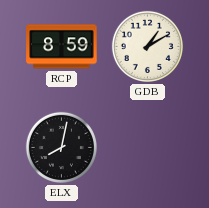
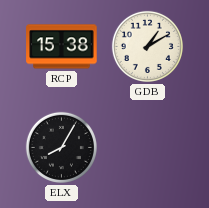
RCP: 8:59 -> 15:38 (62, 47)
ELX: 8:02 -> 8:05 (61, 147)
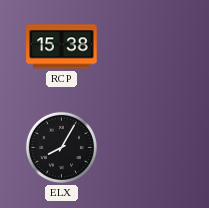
GDB: 1:10 -> none (147, 46)
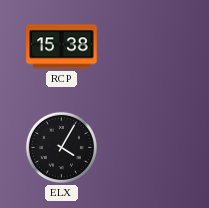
ELX: 8:05 -> 4:05 (61, 147)
